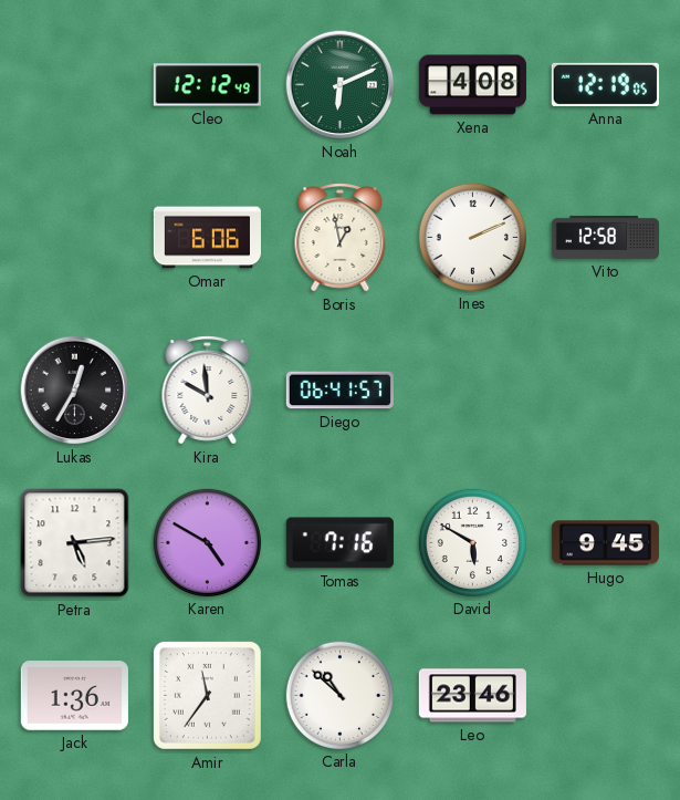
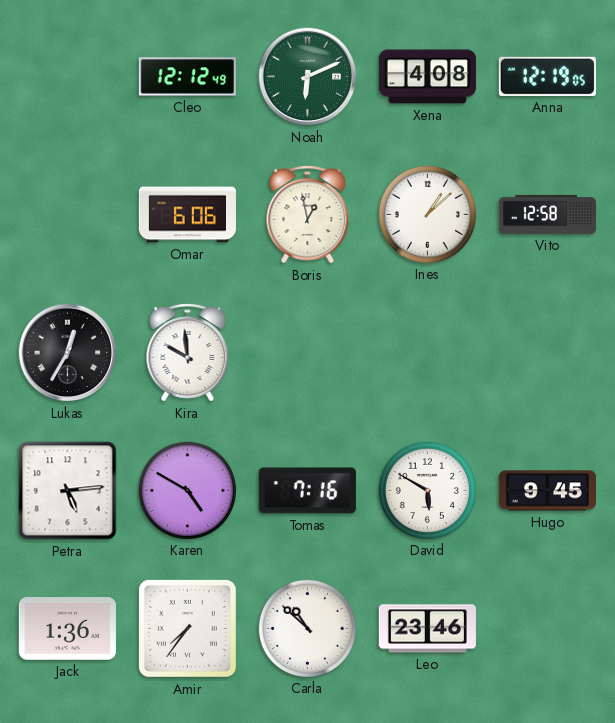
Ines: 2:11 -> 1:08 (427, 214)
Diego: 06:41 -> none (339, 391)
Amir: 11:36 -> 7:36 (187, 628)
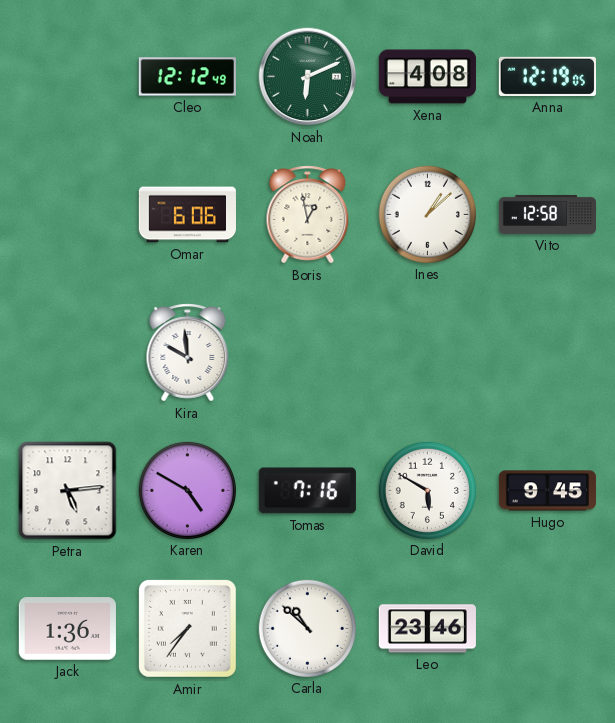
Lukas: 12:35 -> none (68, 353)
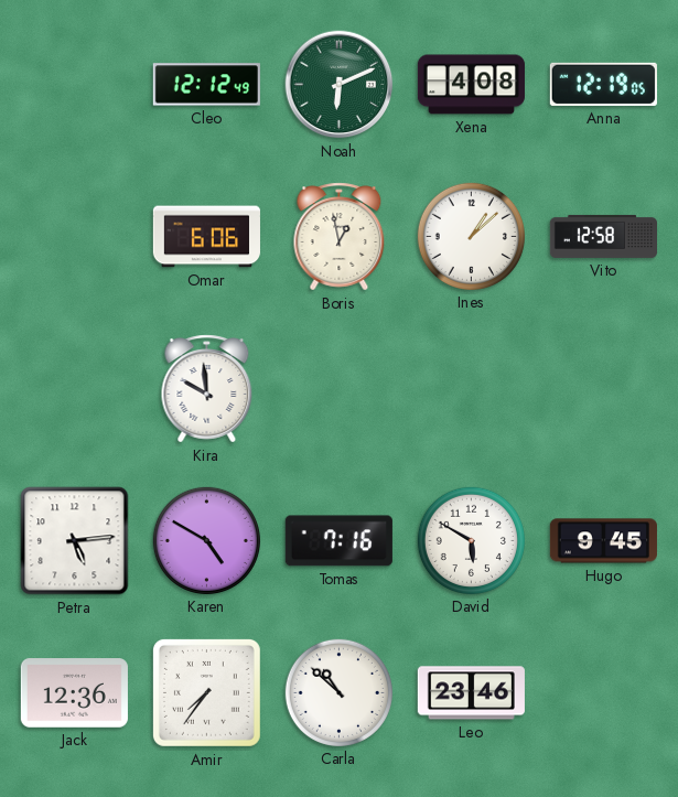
Jack: 1:36 -> 12:36 (74, 693)
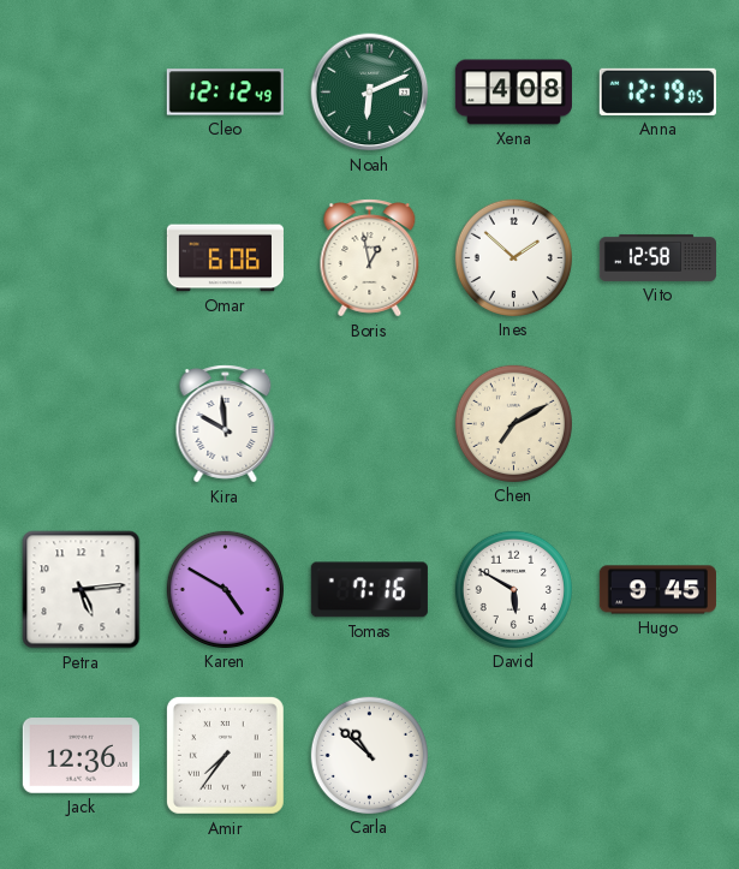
Ines: 1:08 -> 1:52 (513, 257)
Chen: none -> 7:10 (513, 423)
Leo: 23:46 -> none (471, 693)
